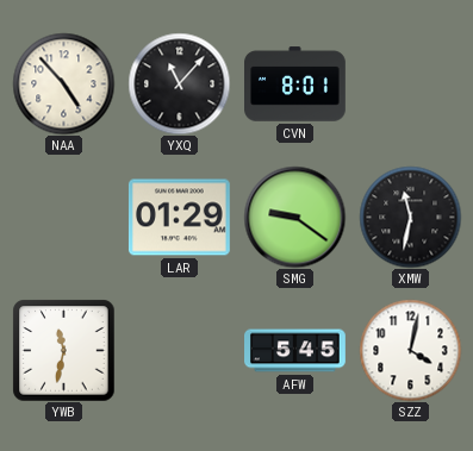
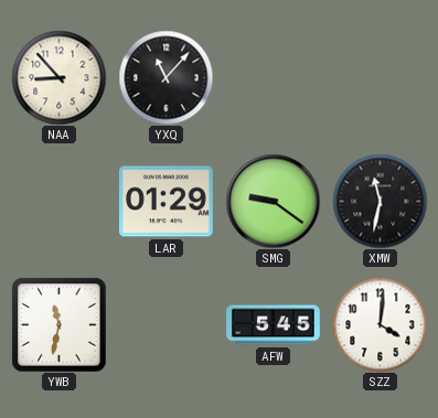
NAA: 4:53 -> 8:53 (58, 77)
CVN: 8:01 -> none (295, 84)
SZZ: 4:02 -> 4:01 (380, 324)
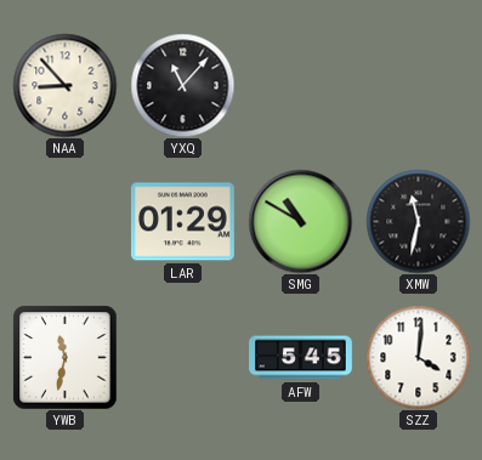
SMG: 9:21 -> 10:50 (300, 221)
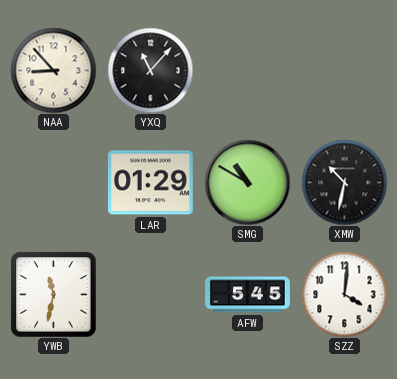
XMW: 11:32 -> 10:32 (344, 182)
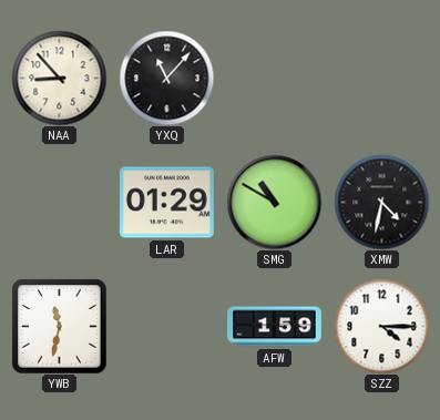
XMW: 10:32 -> 4:32 (381, 202)
AFW: 5:45 -> 1:59 (275, 327)
SZZ: 4:01 -> 4:15 (381, 326)
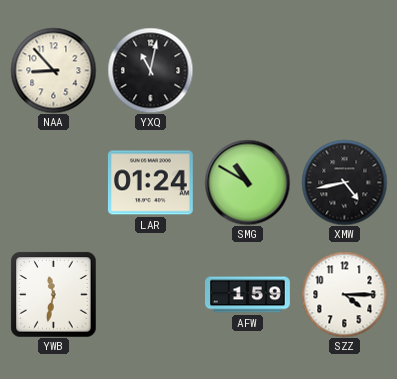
YXQ: 11:07 -> 11:02 (150, 70)
LAR: 01:29 -> 01:24 (150, 183)
XMW: 4:32 -> 4:43 (344, 182)
